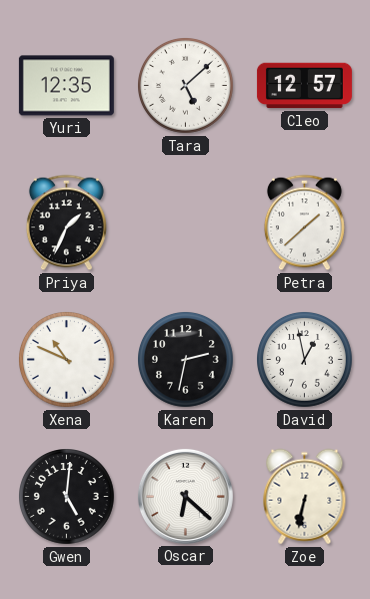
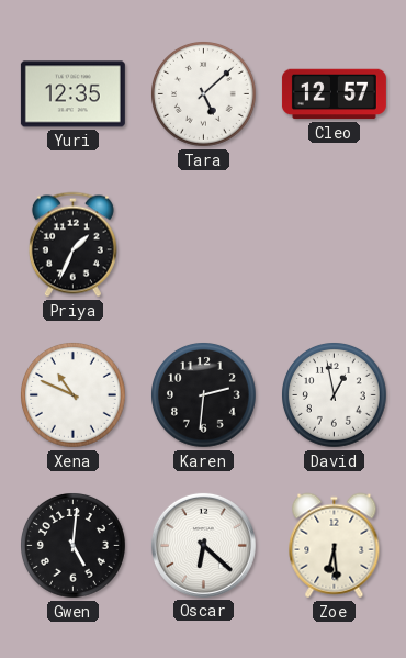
Petra: 1:38 -> none (304, 223)
Karen: 2:32 -> 2:31 (204, 395)
Zoe: 6:32 -> 6:29 (335, 546)
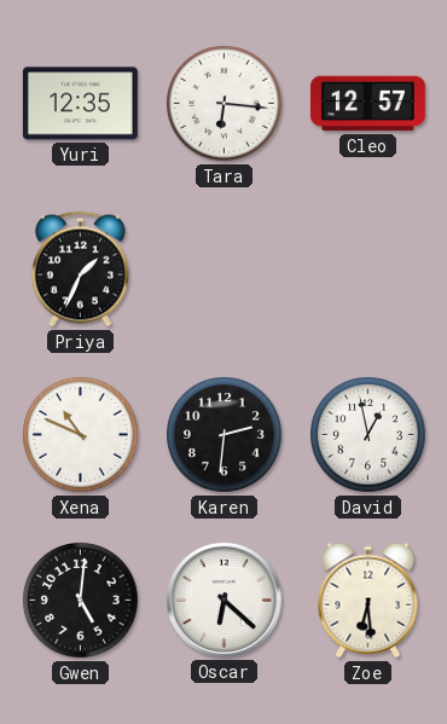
Tara: 5:08 -> 6:16 (225, 104)
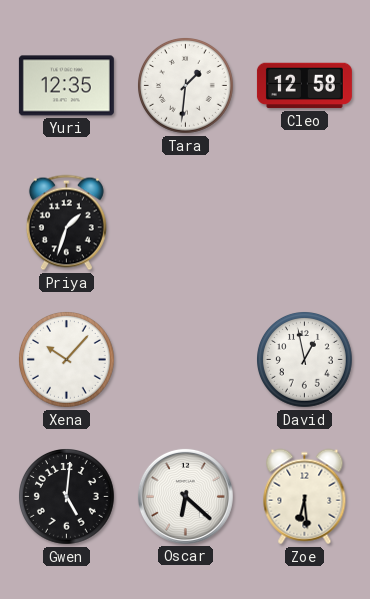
Tara: 6:16 -> 1:31 (186, 86)
Cleo: 12:57 -> 12:58 (304, 86)
Priya: 1:34 -> 1:33 (66, 223)
Xena: 10:49 -> 10:07 (67, 360)
Karen: 2:31 -> none (225, 435)
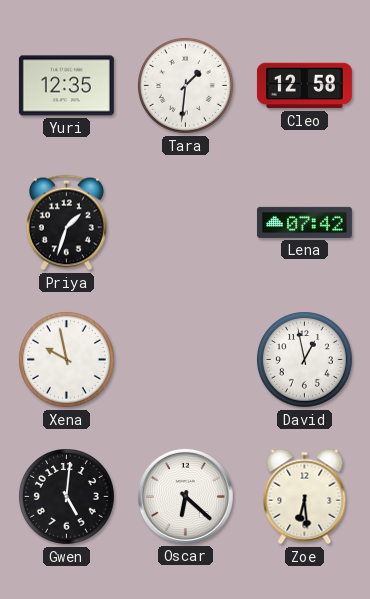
Lena: none -> 07:42 (304, 222)
Xena: 10:07 -> 9:58 (67, 360)
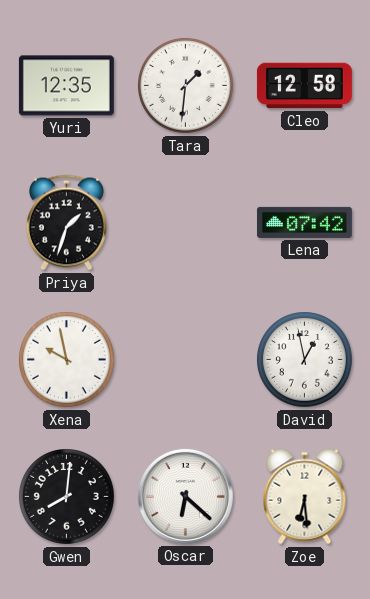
Gwen: 5:01 -> 8:01 (67, 497)
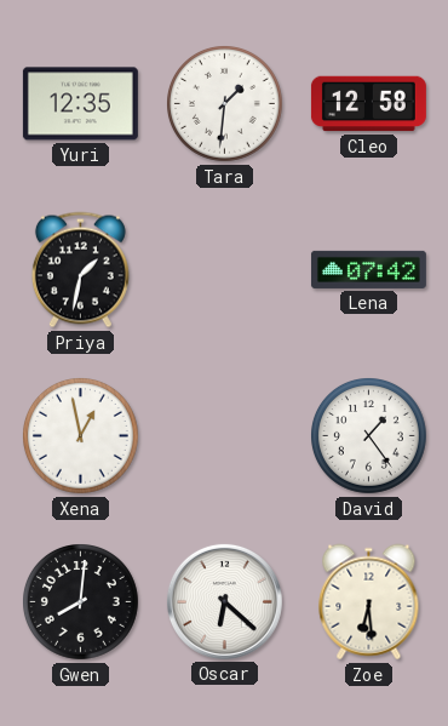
Priya: 1:33 -> 1:32 (80, 270)
Xena: 9:58 -> 12:58 (81, 436)
David: 12:58 -> 1:24 (369, 436)
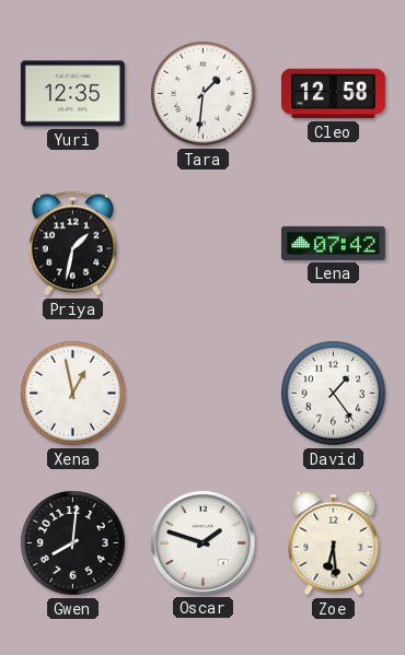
Oscar: 6:22 -> 1:48 (202, 542)
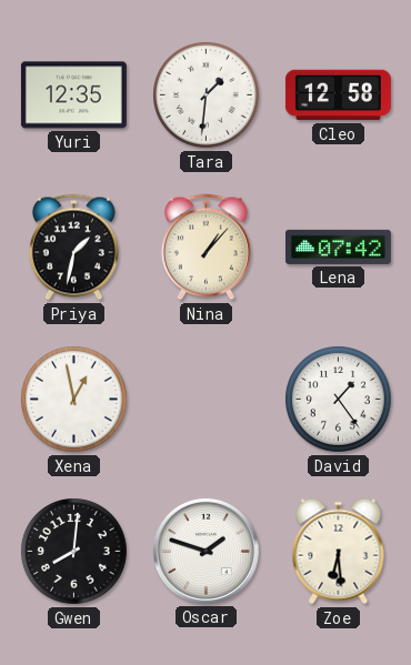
Nina: none -> 1:07 (205, 248)
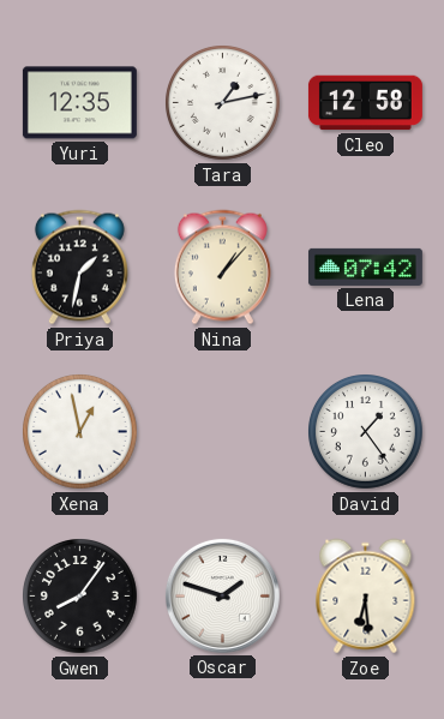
Tara: 1:31 -> 1:13 (223, 103)
Gwen: 8:01 -> 8:06 (80, 597)
